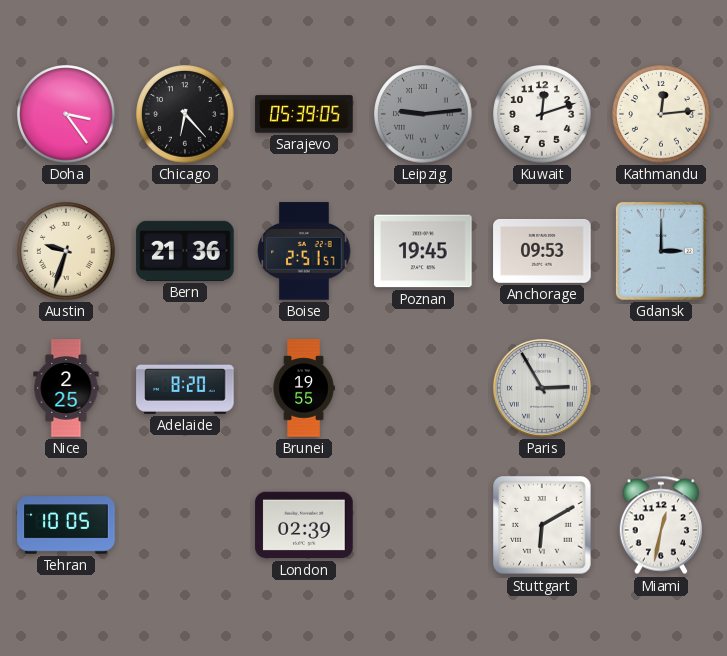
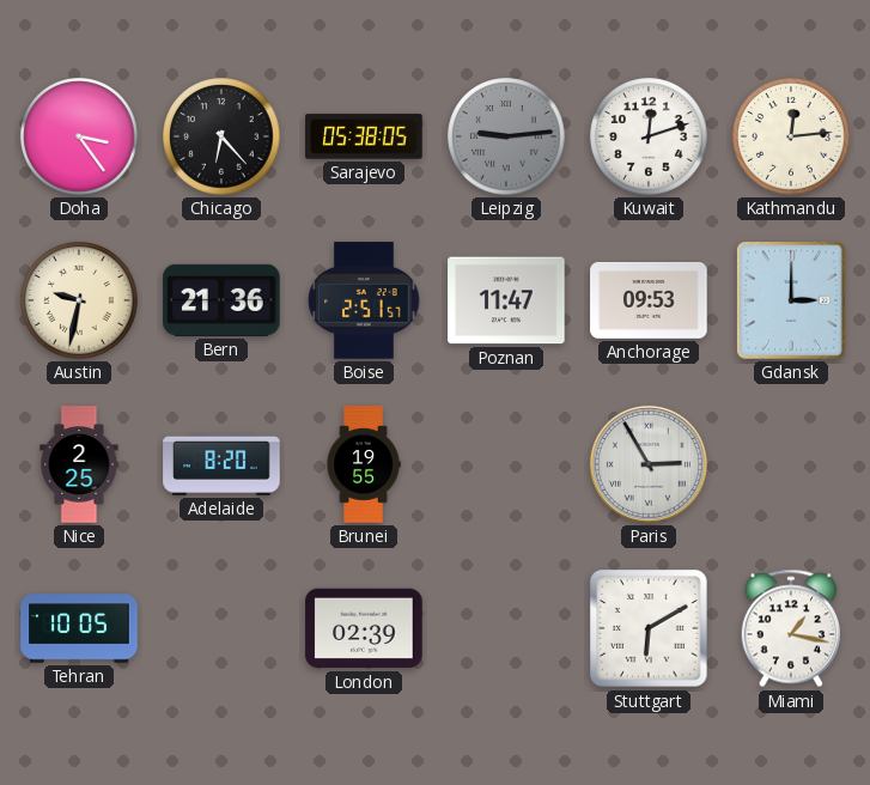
Sarajevo: 05:39 -> 05:38 (364, 136)
Austin: 9:33 -> 9:32 (79, 300)
Poznan: 19:45 -> 11:47 (506, 300)
Miami: 12:32 -> 1:17 (790, 628)
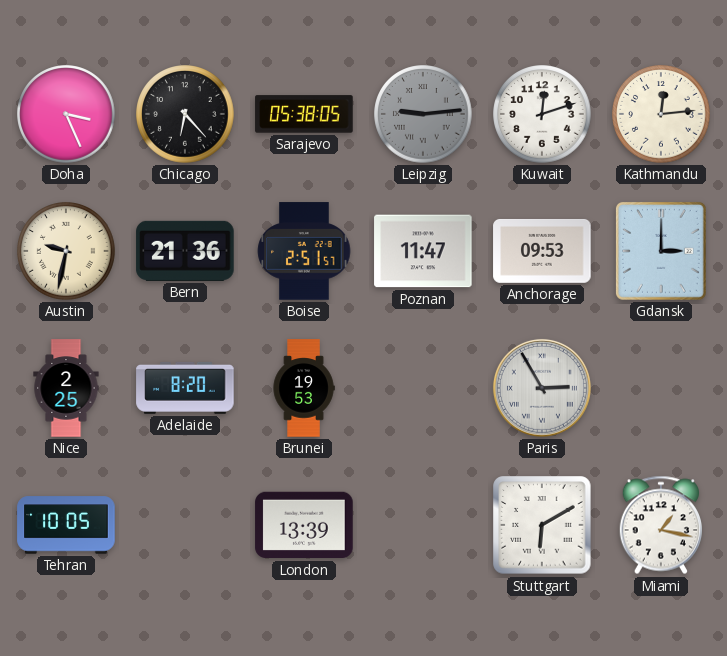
Doha: 3:24 -> 3:26 (66, 114)
Brunei: 19:55 -> 19:53 (304, 388)
London: 02:39 -> 13:39 (304, 525)
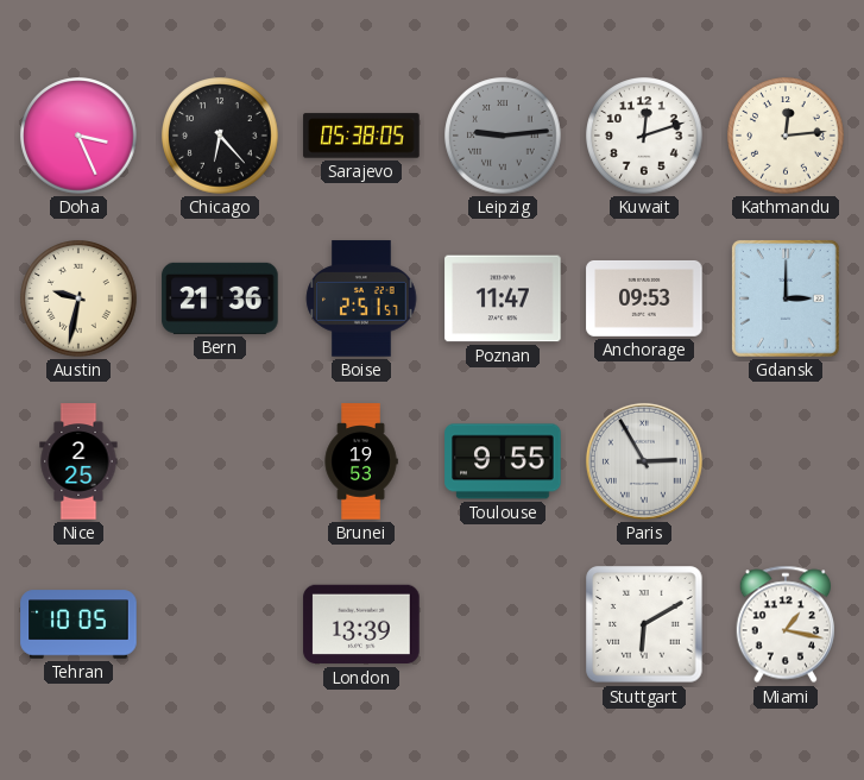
Adelaide: 8:20 -> none (185, 388)
Toulouse: none -> 9:55 (503, 461)
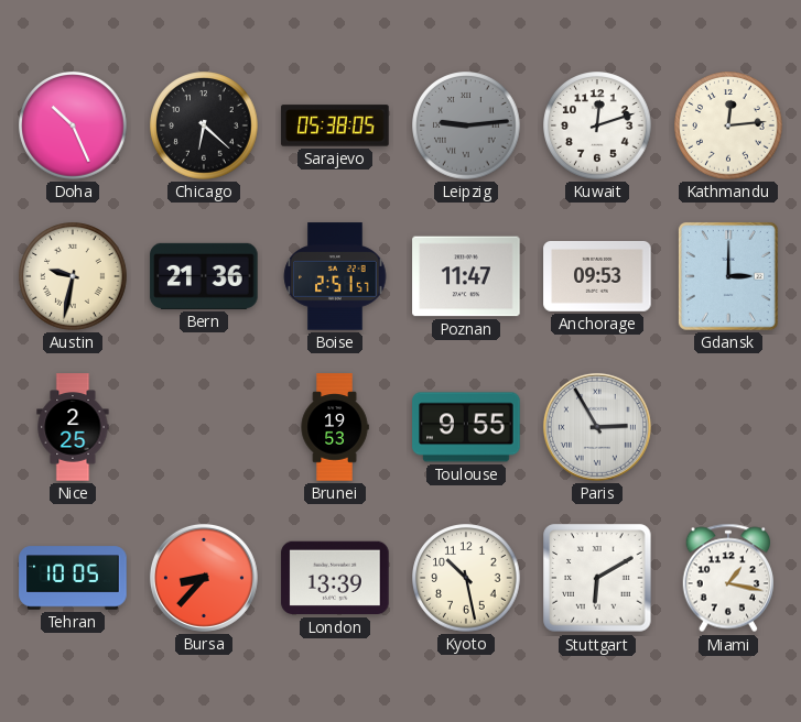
Doha: 3:26 -> 10:26 (73, 125)
Chicago: 6:23 -> 6:22 (204, 125)
Bursa: none -> 8:37 (204, 578)
Kyoto: none -> 10:28 (466, 578)
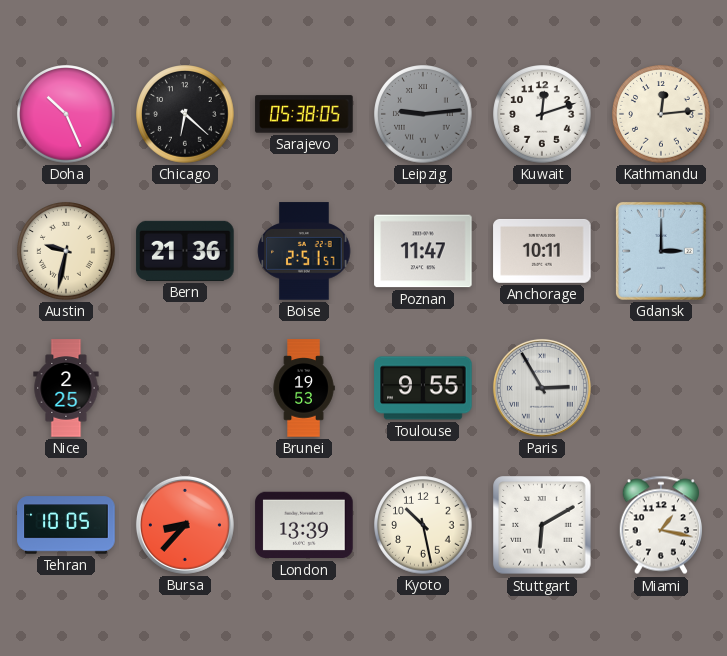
Anchorage: 09:53 -> 10:11 (542, 251)
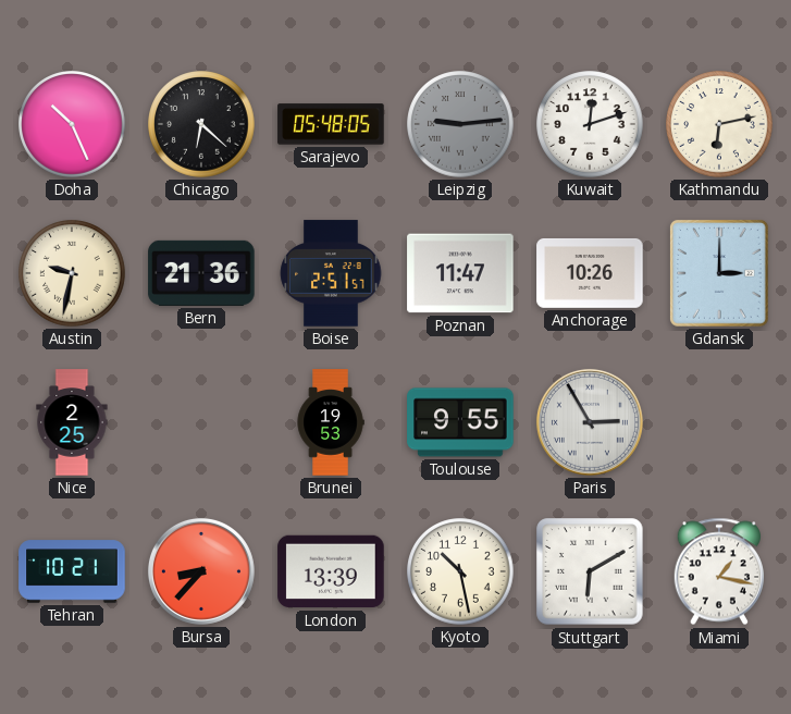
Sarajevo: 05:38 -> 05:48 (331, 124)
Kathmandu: 12:14 -> 6:13 (719, 124)
Anchorage: 10:11 -> 10:26 (590, 273)
Tehran: 10:05 -> 10:21 (72, 571)
